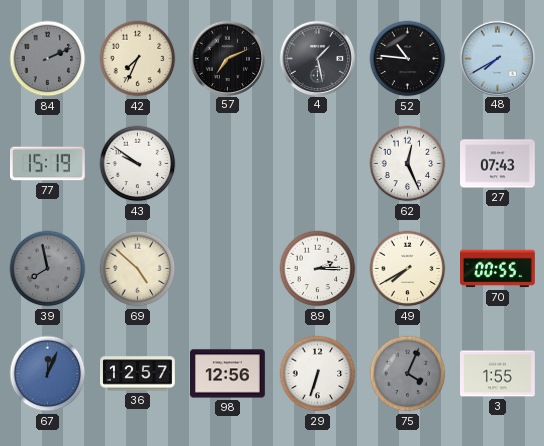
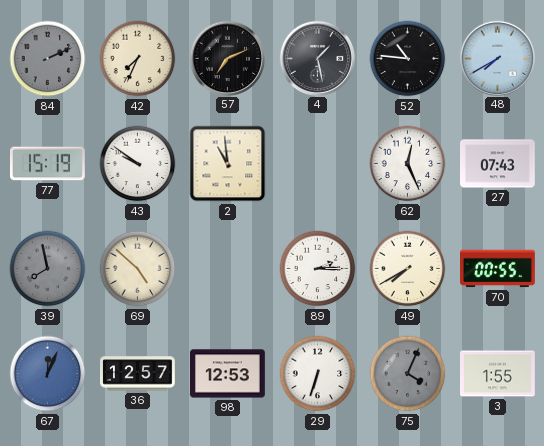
2: none -> 10:59 (228, 164)
98: 12:56 -> 12:53 (228, 374)
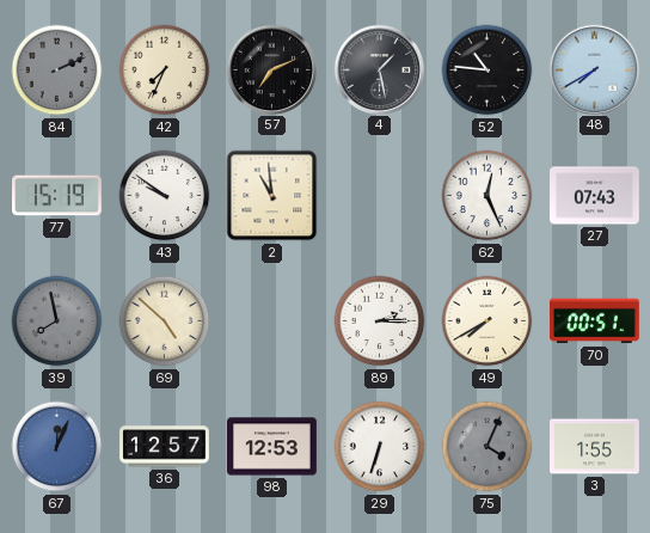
70: 00:55 -> 00:51 (595, 321)
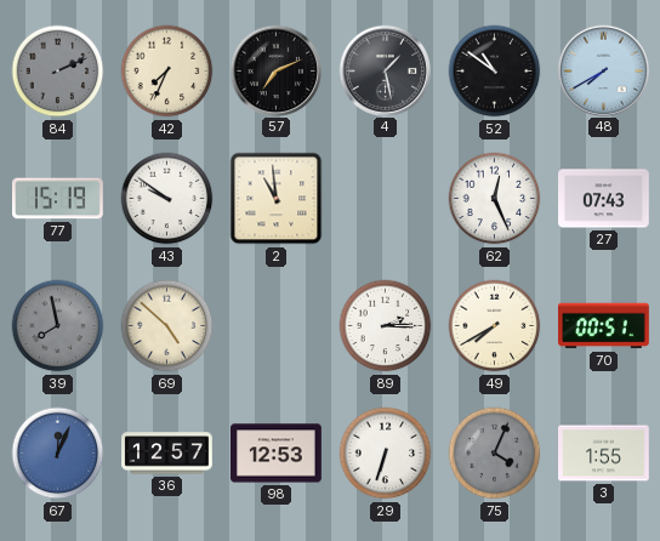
52: 10:46 -> 10:51 (495, 72)
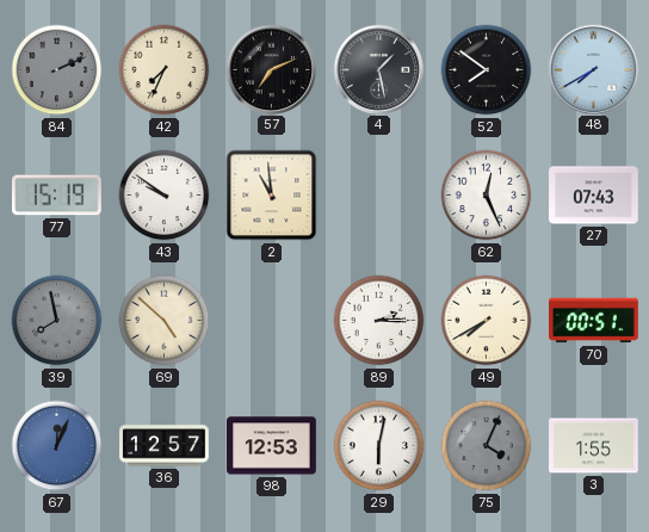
52: 10:51 -> 7:51 (487, 70)
29: 6:33 -> 6:02 (379, 446)
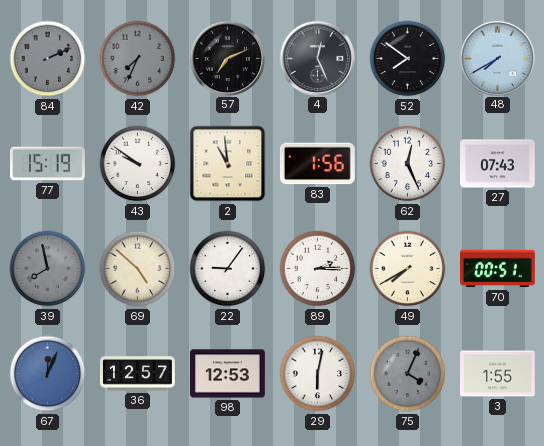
42 dial: cream -> grey (138, 59)
4: 1:28 -> 12:26 (317, 58)
83: none -> 1:56 (317, 164)
22: none -> 9:06 (228, 269)
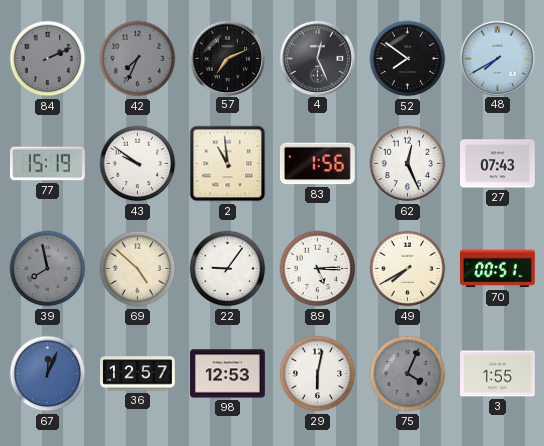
89: 2:15 -> 5:15 (318, 269)
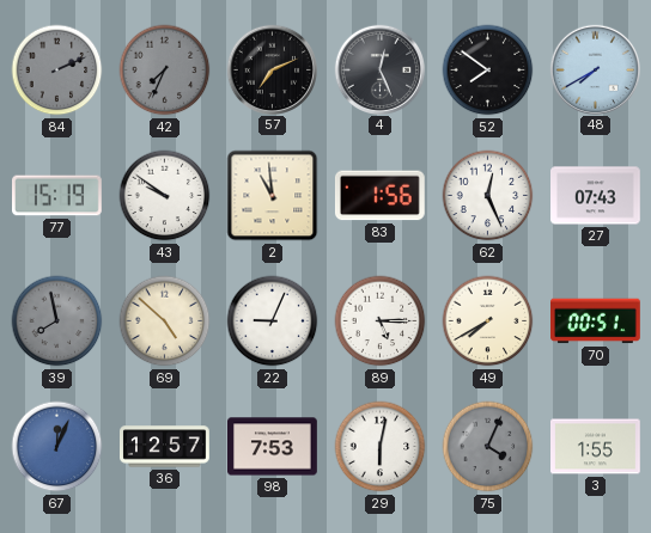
22: 9:06 -> 9:04 (273, 321)
98: 12:53 -> 7:53 (273, 447)
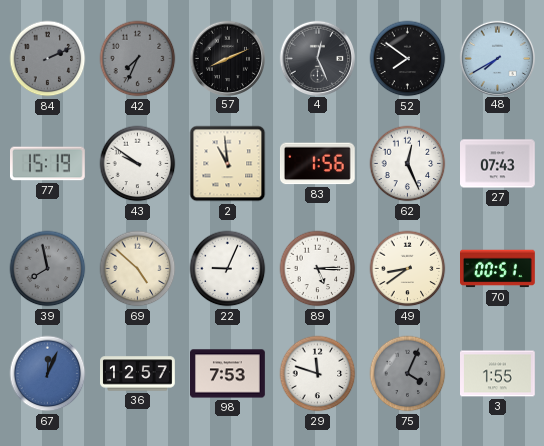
57: 7:11 -> 8:11 (227, 58)
49: 7:40 -> 8:39 (408, 269)
29: 6:02 -> 11:48 (318, 374)
